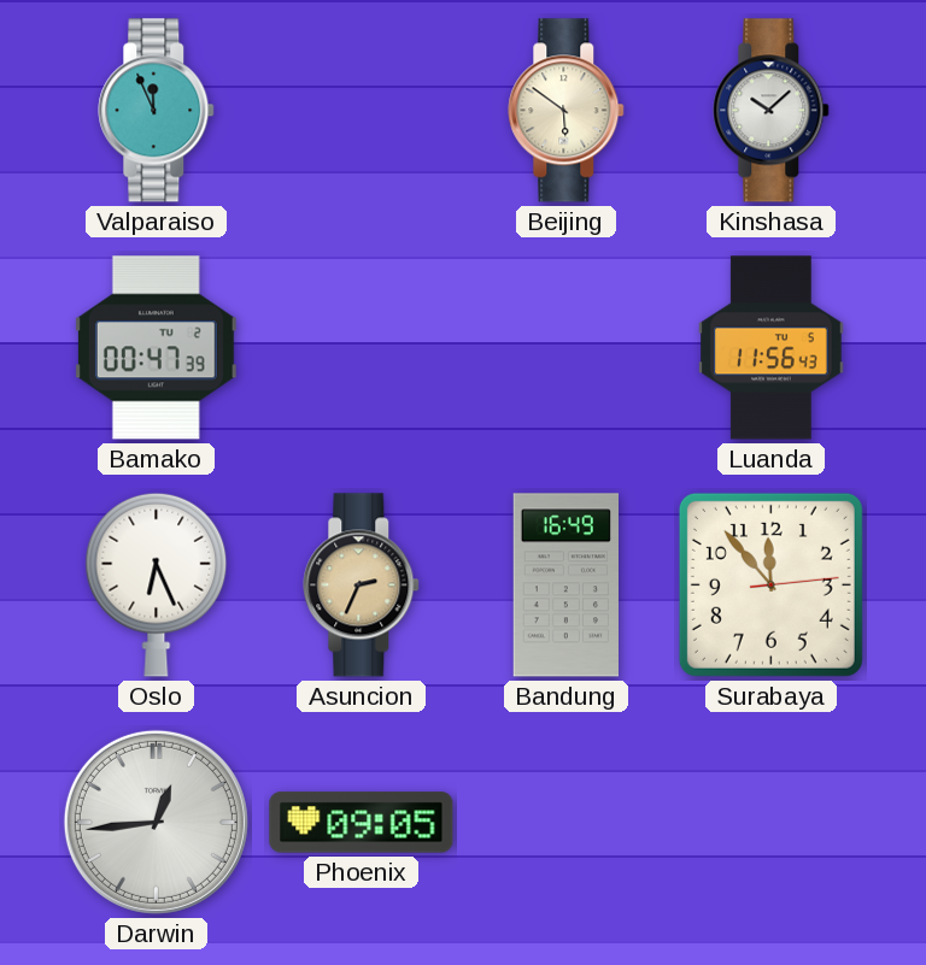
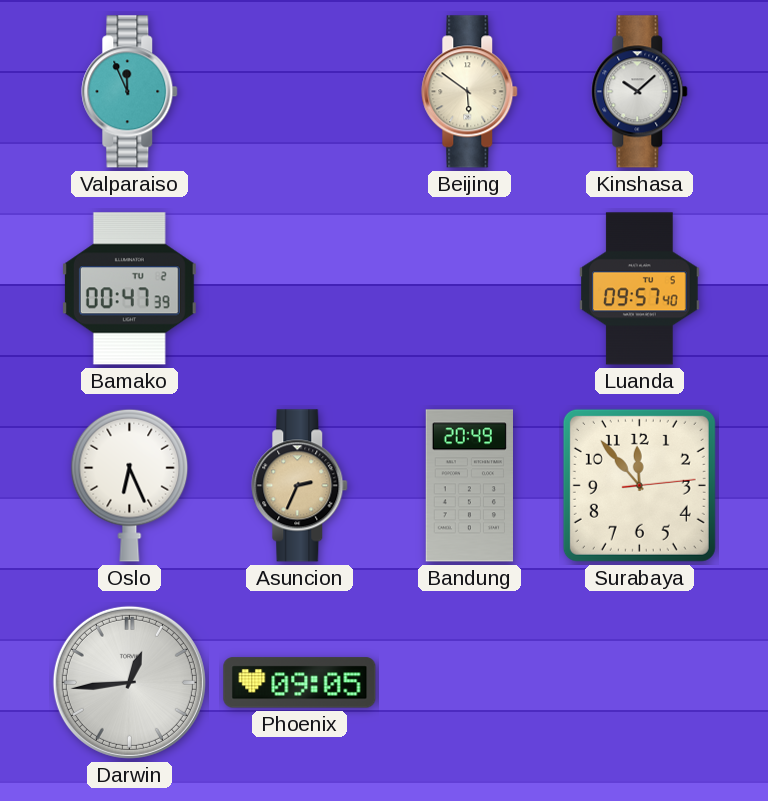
Luanda: 11:56 -> 09:57 (640, 289)
Bandung: 16:49 -> 20:49 (469, 486)
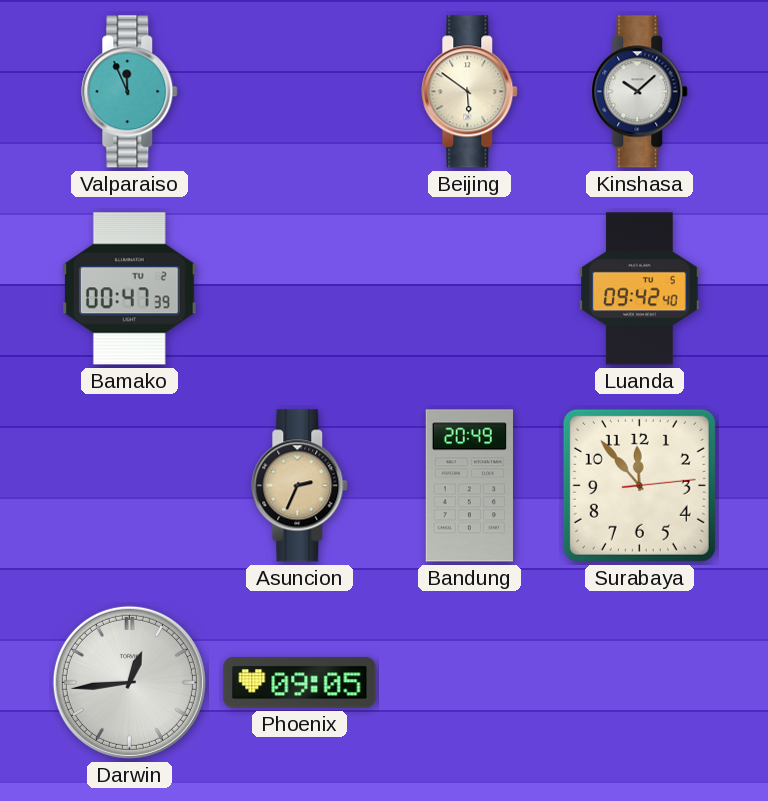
Luanda: 09:57 -> 09:42 (640, 289)
Oslo: 6:26 -> none (130, 485)
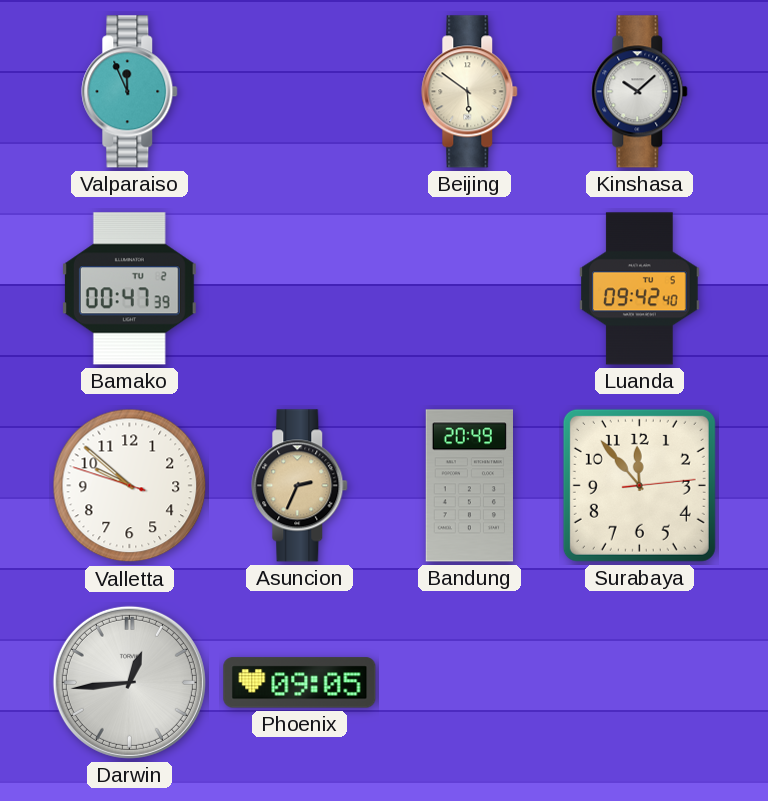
Valletta: none -> 9:51 (130, 486)
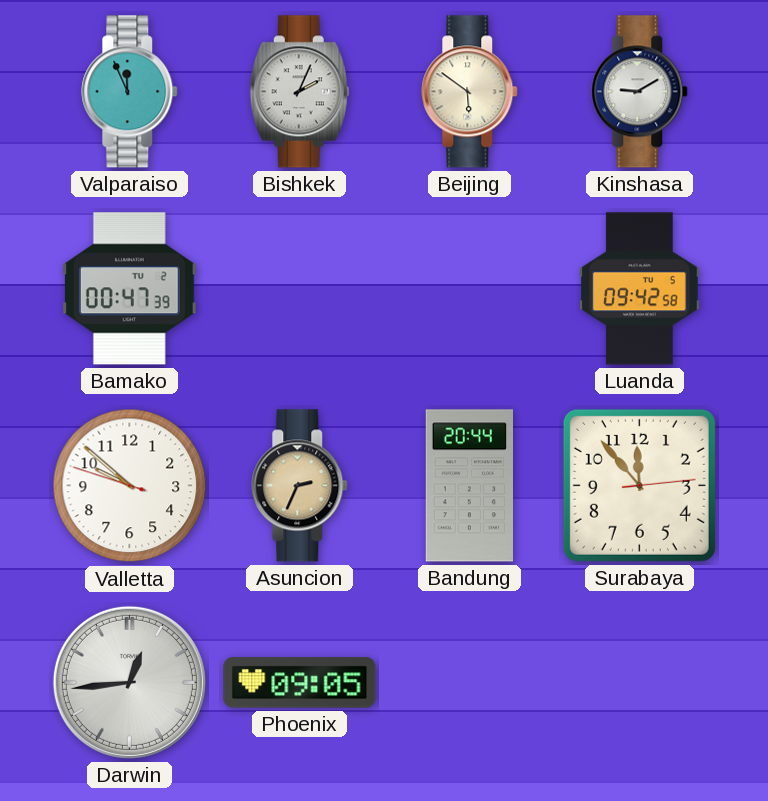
Bishkek: none -> 2:04 (299, 92)
Kinshasa: 10:08 -> 9:10 (640, 92)
Luanda: 09:42:40 -> 09:42:58 (640, 289)
Bandung: 20:49 -> 20:44 (469, 486)
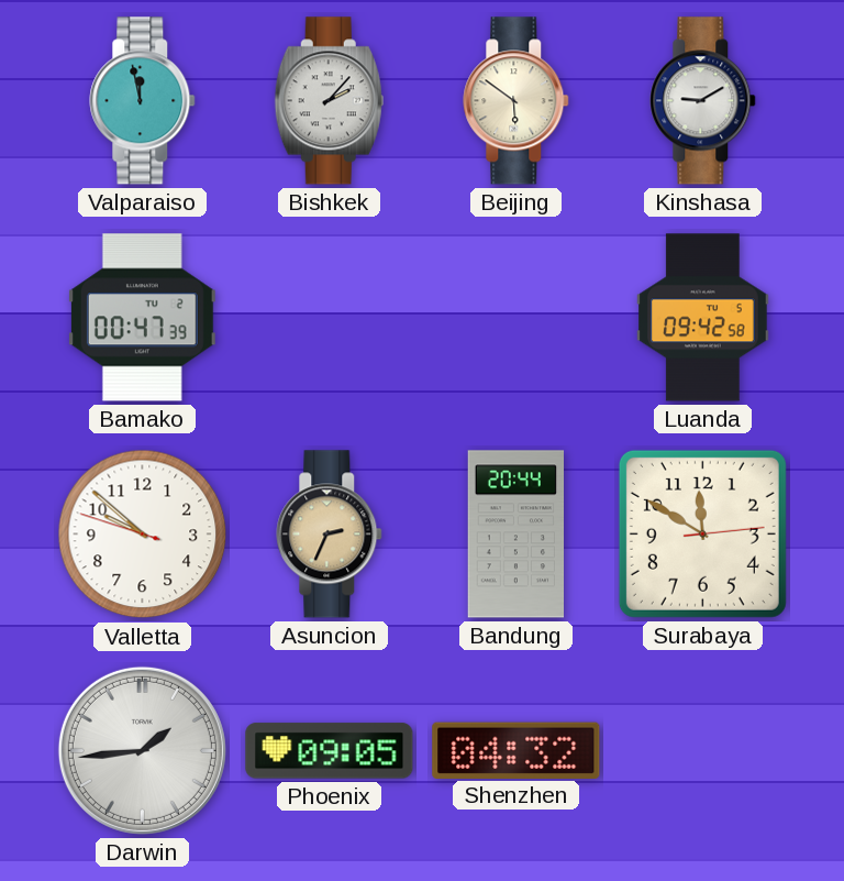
Valparaiso: 11:56 -> 11:58 (143, 101)
Bishkek: 2:04 -> 2:07 (329, 101)
Surabaya: 11:53 -> 11:50 (702, 533)
Darwin: 12:44 -> 1:44 (142, 750)
Shenzhen: none -> 04:32 (517, 750)
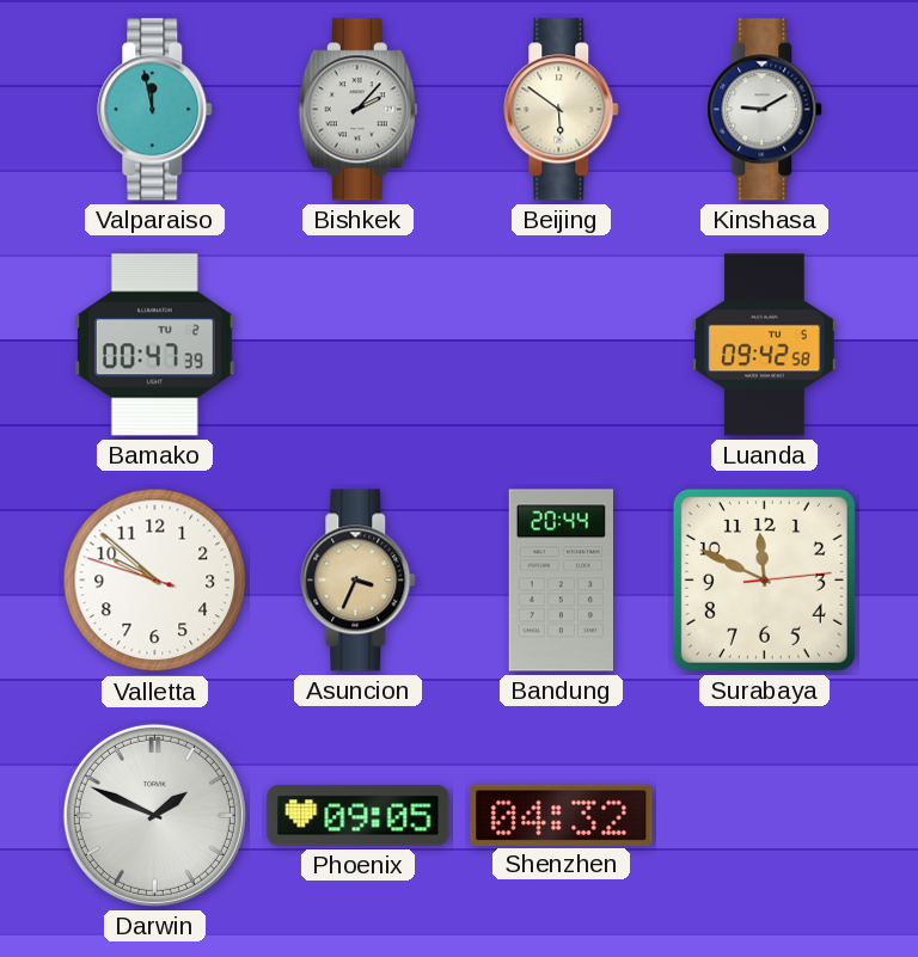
Asuncion: 2:34 -> 3:34 (359, 581)
Surabaya: 11:50 -> 11:49 (764, 579)
Darwin: 1:44 -> 1:49 (154, 815)
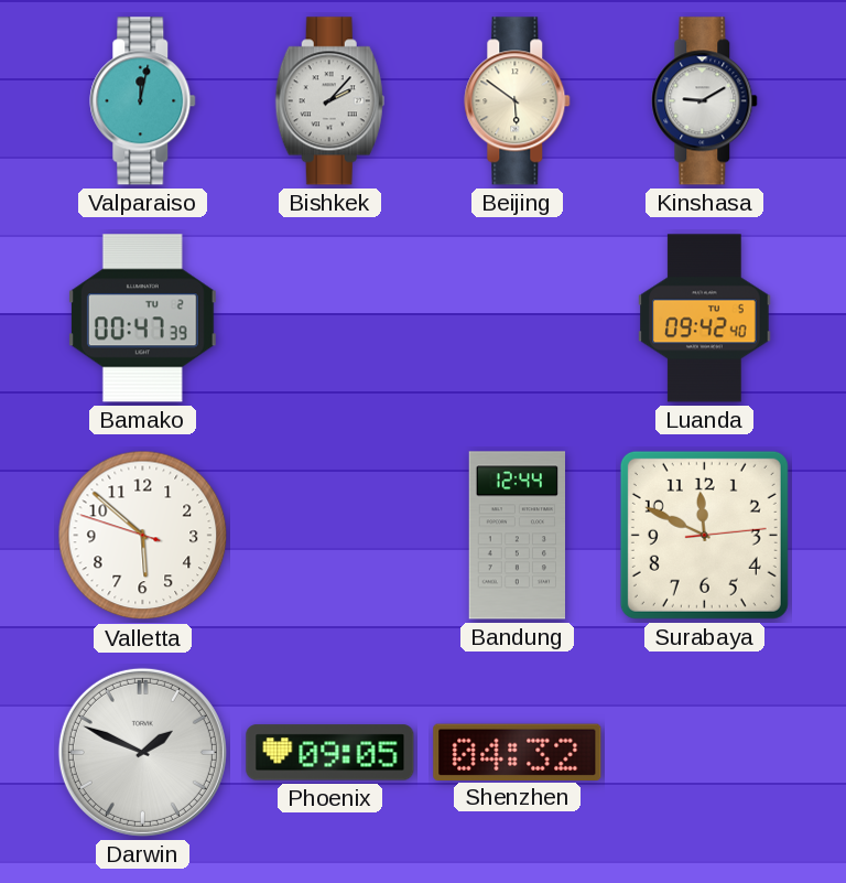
Valparaiso: 11:58 -> 12:02 (143, 101)
Luanda: 09:42:58 -> 09:42:40 (705, 319)
Valletta: 9:51 -> 5:51 (143, 536)
Asuncion: 3:34 -> none (359, 581)
Bandung: 20:44 -> 12:44 (517, 536)
